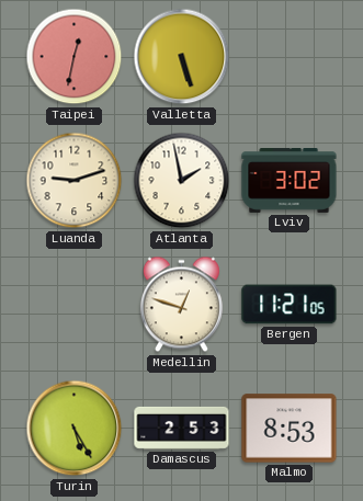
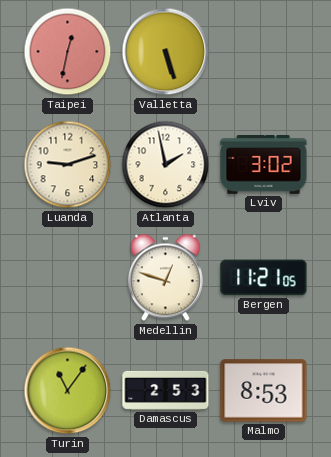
Turin: 5:25 -> 11:06 (68, 391)
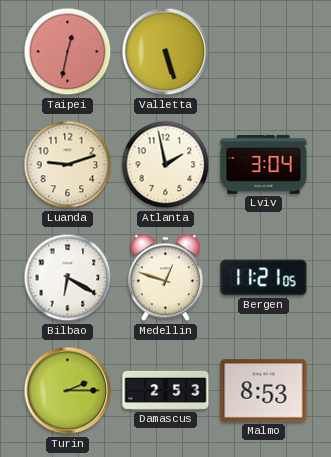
Lviv: 3:02 -> 3:04 (264, 165)
Bilbao: none -> 6:20 (68, 278)
Turin: 11:06 -> 2:15 (68, 391)
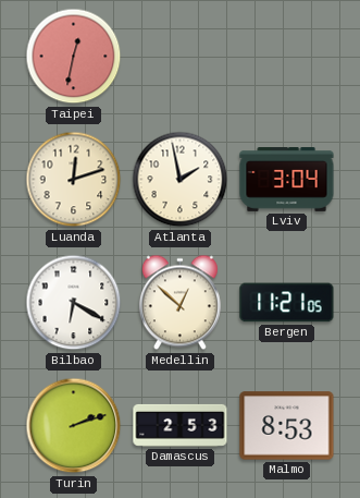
Valletta: 5:27 -> none (166, 52)
Luanda: 9:12 -> 12:12 (74, 180)
Medellin: 12:48 -> 12:52 (179, 303)
Turin: 2:15 -> 2:12 (74, 426)
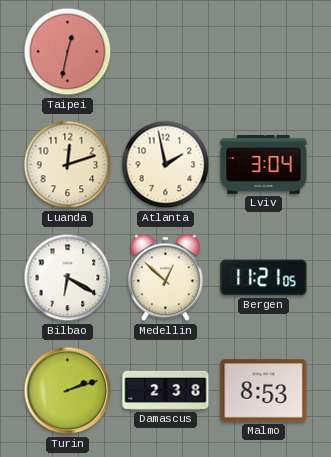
Damascus: 2:53 -> 2:38 (166, 390)
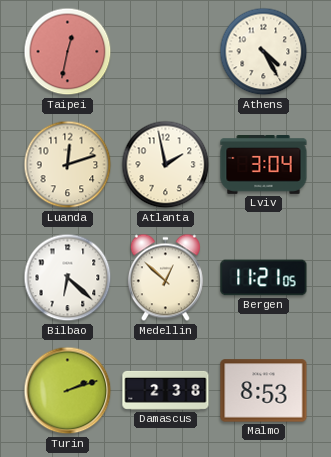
Athens: none -> 4:25 (264, 52)
Bilbao: 6:20 -> 6:22 (68, 278)
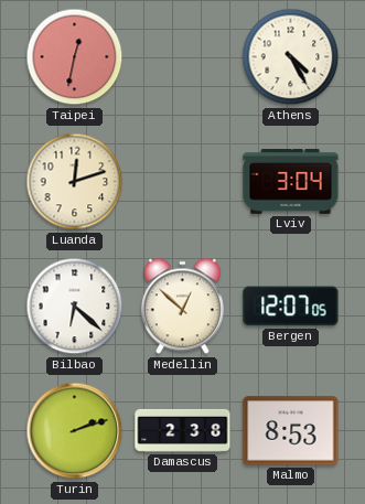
Atlanta: 1:58 -> none (166, 165)
Bergen: 11:21 -> 12:07 (291, 307)
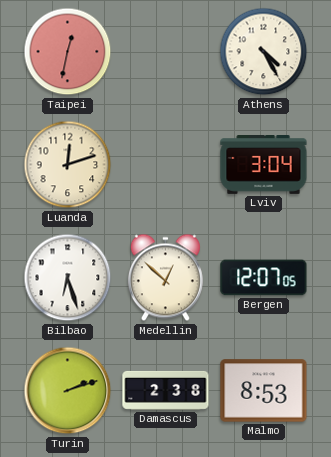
Bilbao: 6:22 -> 6:27 (68, 278)
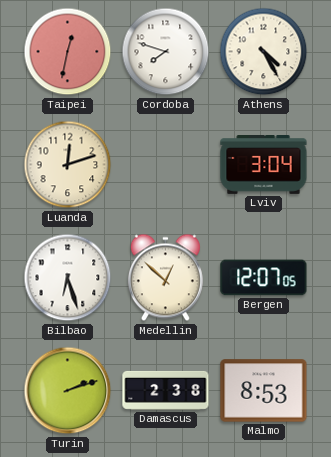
Cordoba: none -> 7:48 (166, 52)
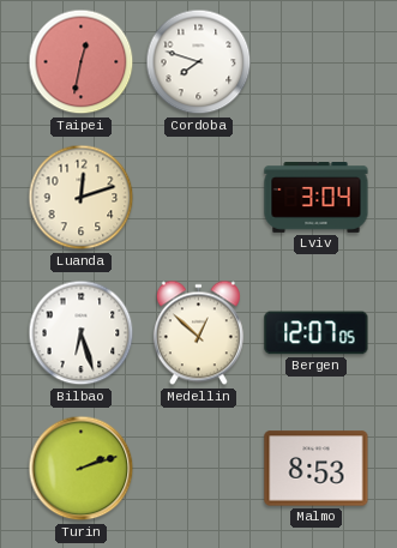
Athens: 4:25 -> none (264, 52)
Damascus: 2:38 -> none (166, 390)
